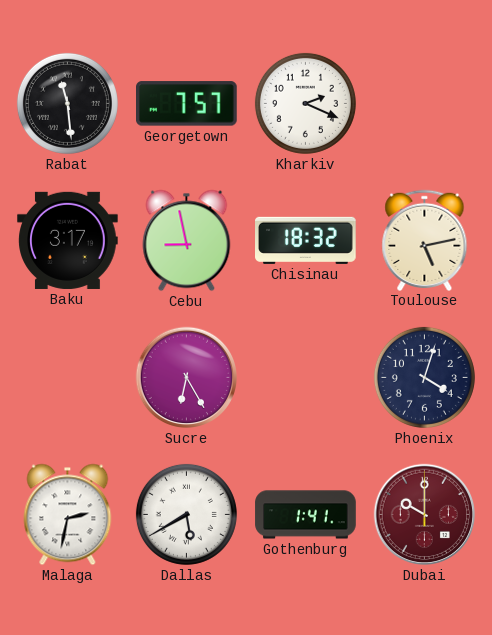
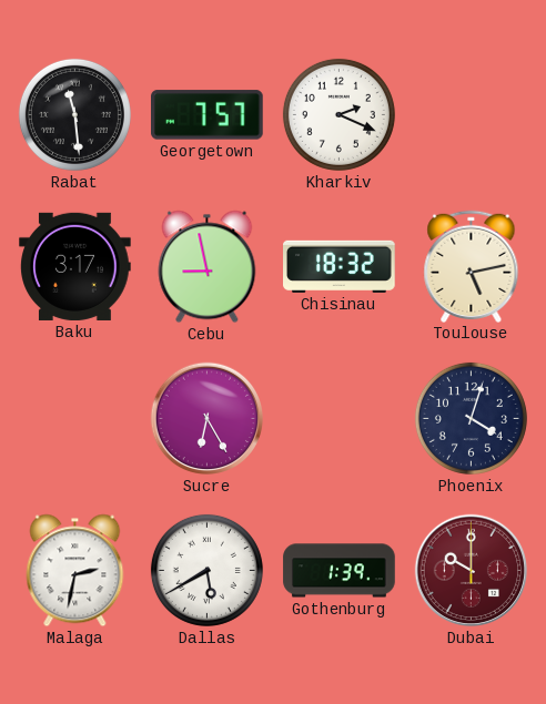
Gothenburg: 1:41 -> 1:39 (340, 571)
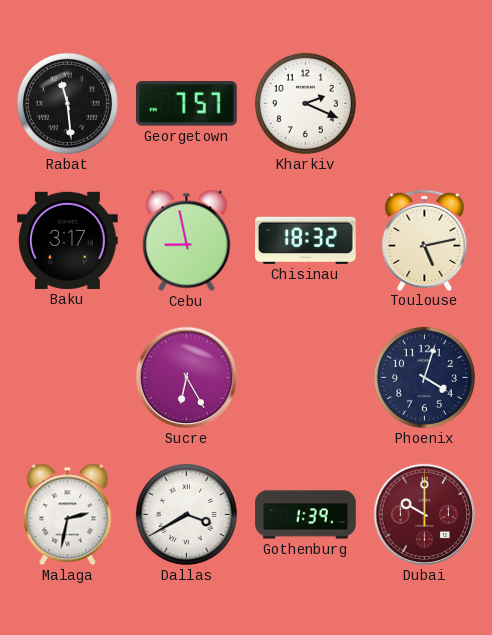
Dallas: 5:40 -> 3:40 (186, 514)
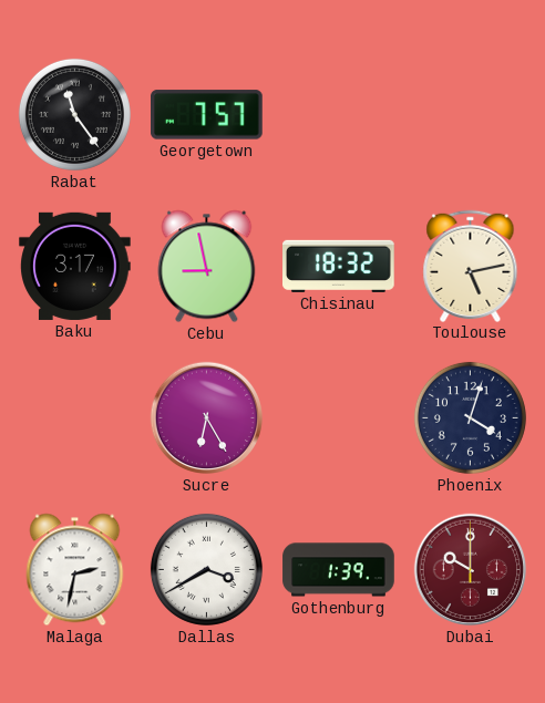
Rabat: 11:29 -> 11:24 (74, 114)
Kharkiv: 2:19 -> none (305, 103)
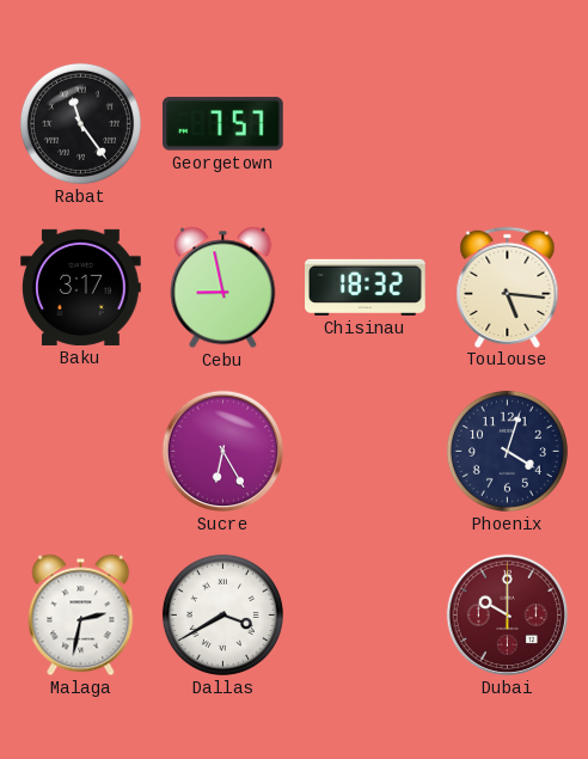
Toulouse: 5:13 -> 5:16 (508, 287)
Gothenburg: 1:39 -> none (339, 570)
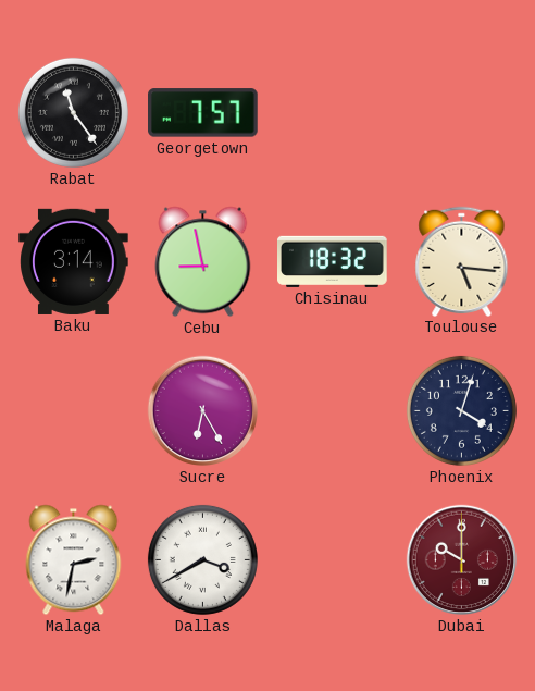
Baku: 3:17 -> 3:14 (74, 261)
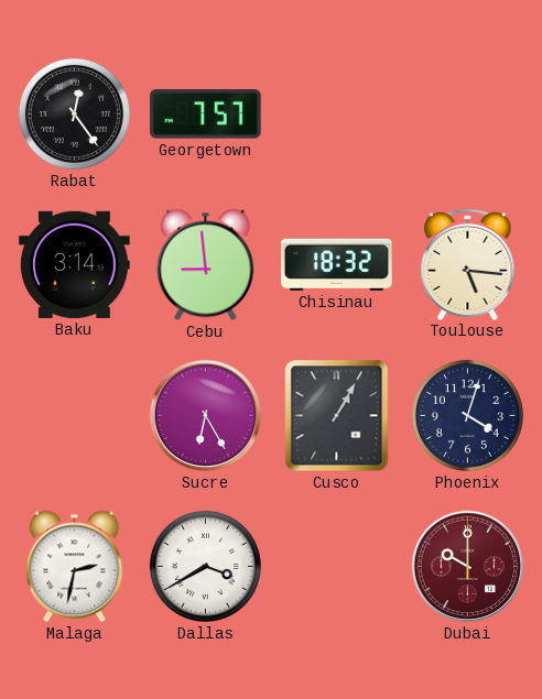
Rabat: 11:24 -> 12:24 (74, 113)
Cebu: 8:58 -> 8:59 (206, 265)
Cusco: none -> 1:05 (337, 416)
